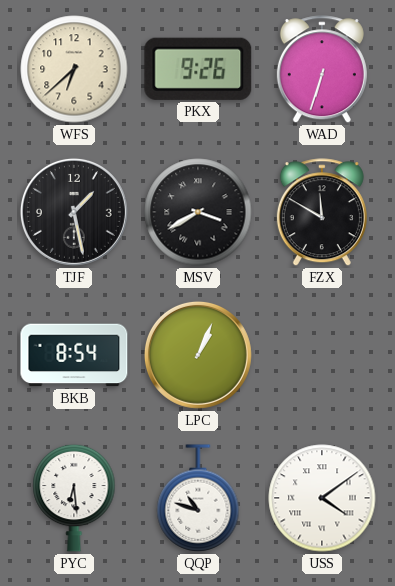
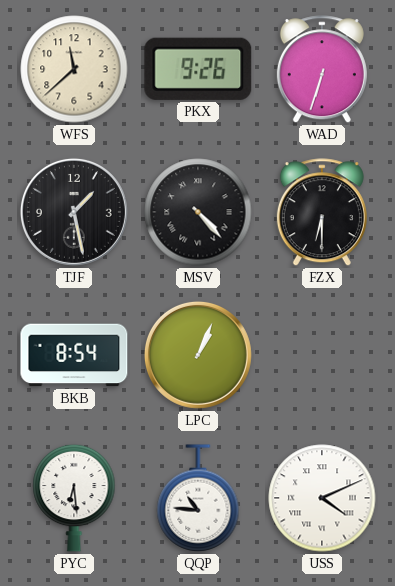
WFS: 6:38 -> 11:38 (74, 69)
MSV: 3:40 -> 4:23 (198, 212)
FZX: 11:50 -> 6:30 (322, 213)
QQP: 10:48 -> 10:46 (198, 498)
USS: 4:09 -> 4:11 (322, 498)
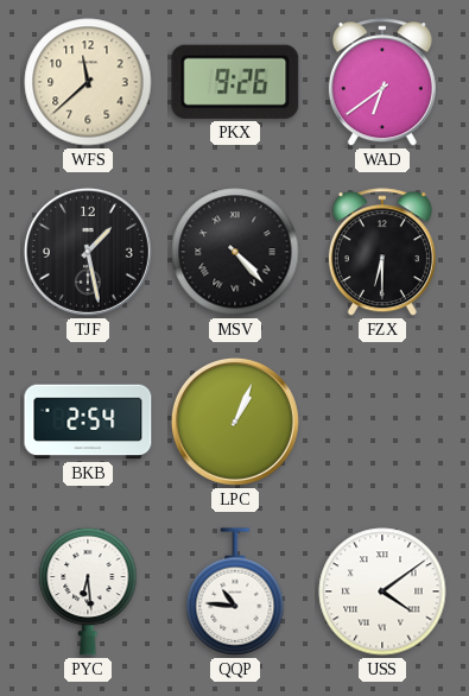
WAD: 6:33 -> 6:39 (382, 83)
BKB: 8:54 -> 2:54 (88, 422)
USS: 4:11 -> 4:09 (382, 591)
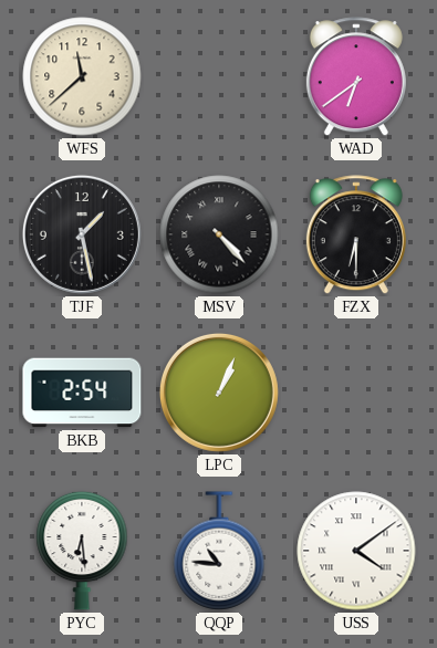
PKX: 9:26 -> none (235, 82)
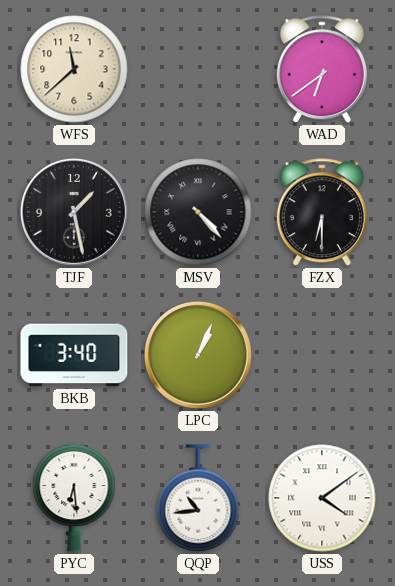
BKB: 2:54 -> 3:40 (74, 355)
QQP: 10:46 -> 10:44 (198, 498)
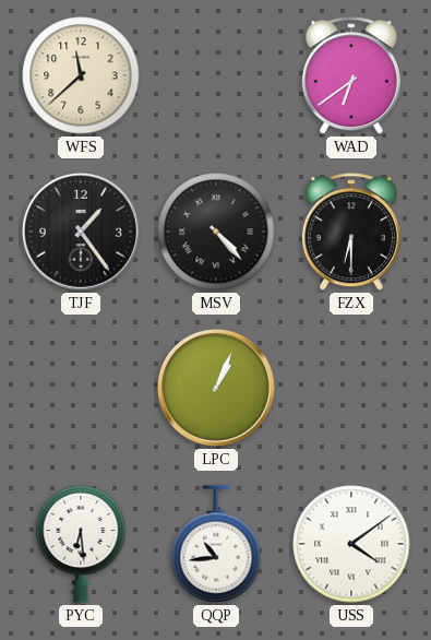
TJF: 1:28 -> 1:24 (81, 232)
BKB: 3:40 -> none (74, 355)
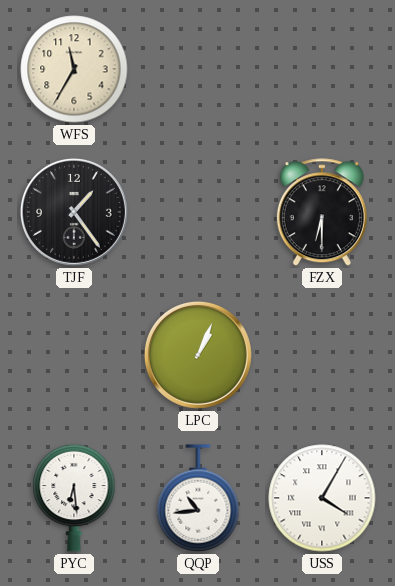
WFS: 11:38 -> 11:35 (74, 69)
WAD: 6:39 -> none (351, 76)
MSV: 4:23 -> none (216, 232)
USS: 4:09 -> 4:05 (322, 498)
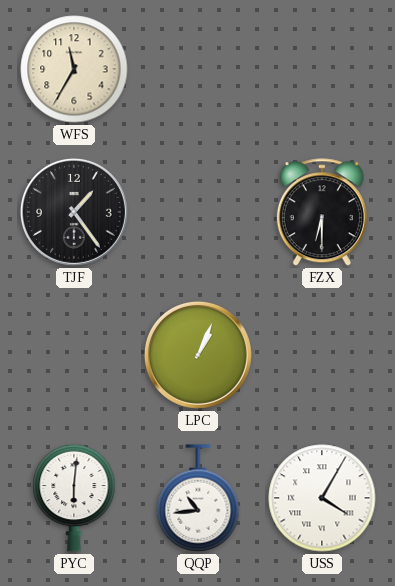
PYC: 6:29 -> 6:01 (74, 498)
